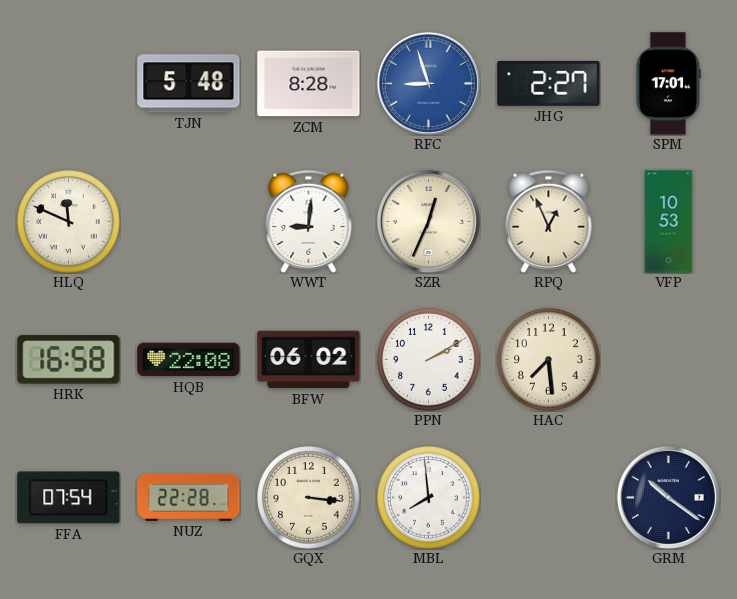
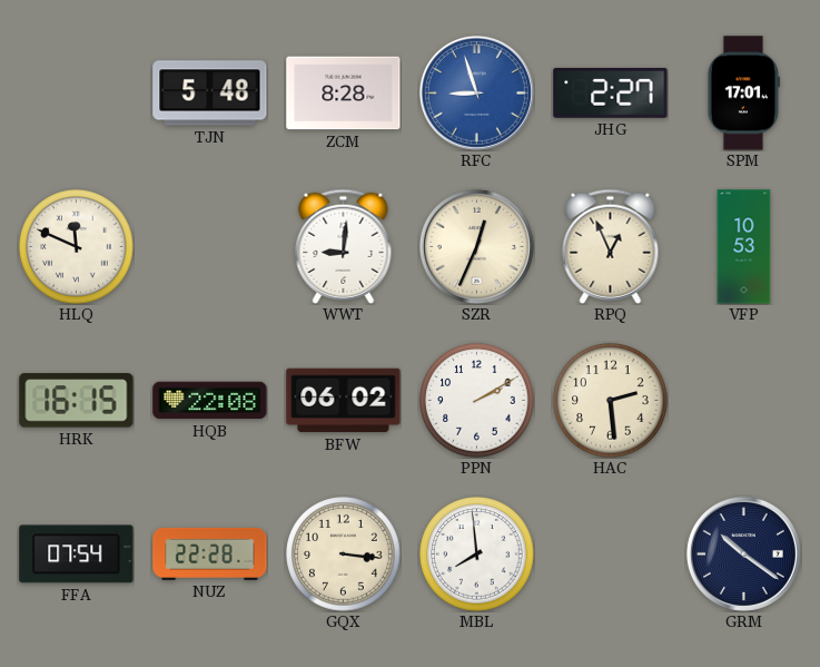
HRK: 16:58 -> 16:15 (77, 401)
HAC: 7:29 -> 2:29 (611, 401)
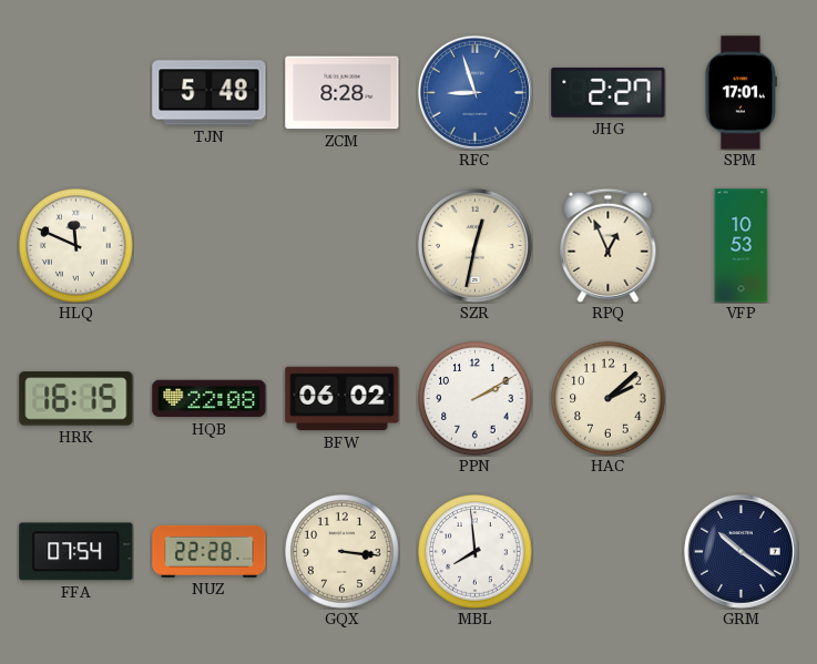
WWT: 9:01 -> none (344, 246)
SZR: 12:34 -> 12:32 (474, 245)
HAC: 2:29 -> 2:08 (609, 399)
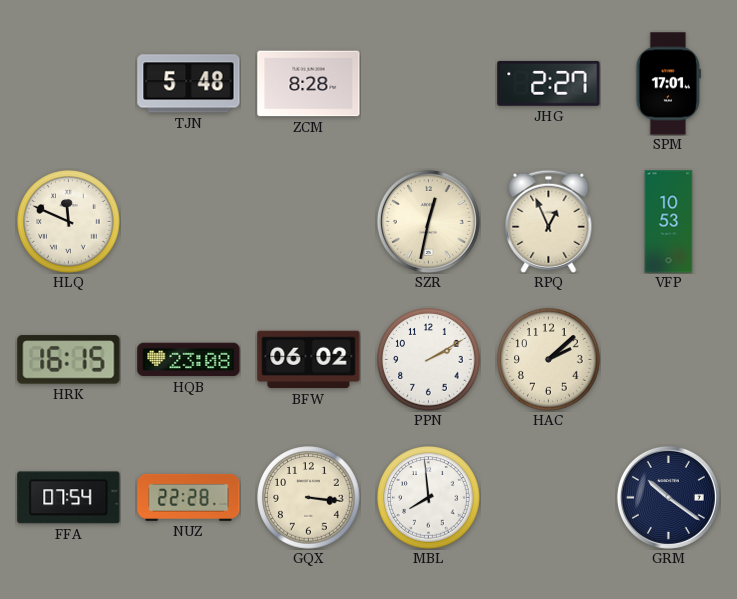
RFC: 8:57 -> none (474, 92)
HQB: 22:08 -> 23:08 (189, 360)
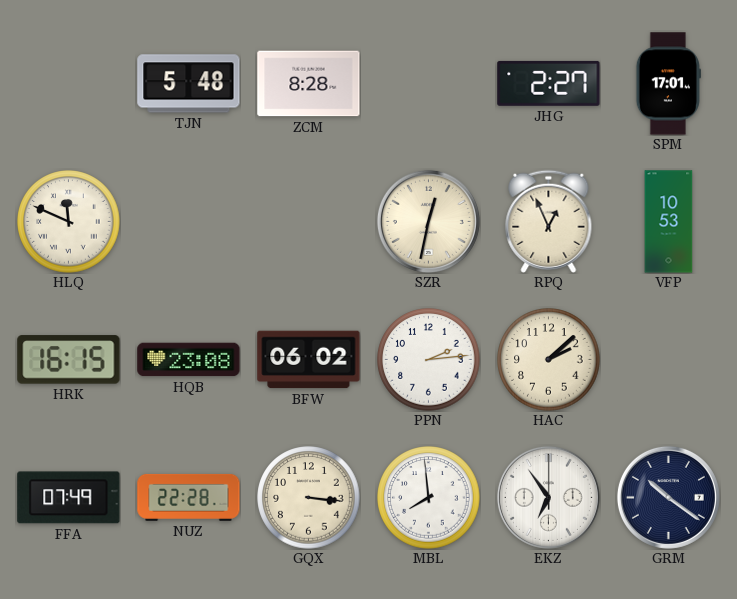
PPN: 2:10 -> 2:14 (429, 360)
FFA: 07:54 -> 07:49 (69, 498)
EKZ: none -> 6:54 (548, 497)
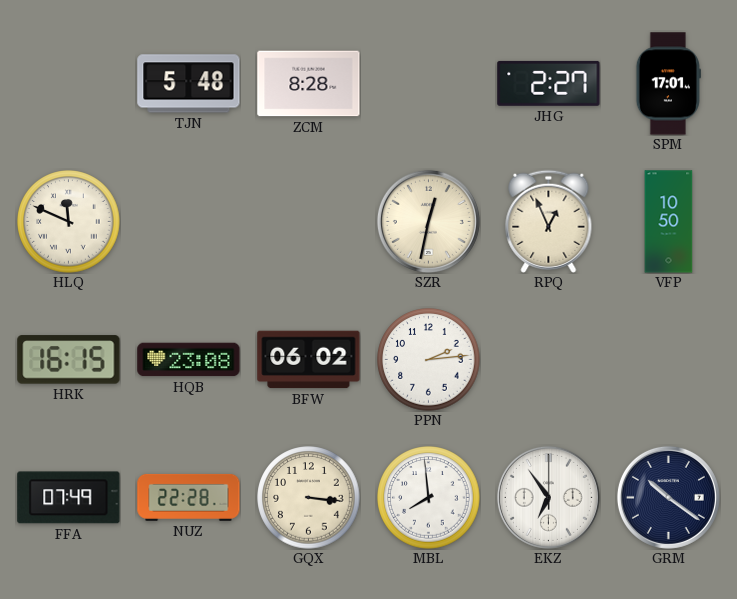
VFP: 10:53 -> 10:50 (669, 222)
HAC: 2:08 -> none (549, 360)
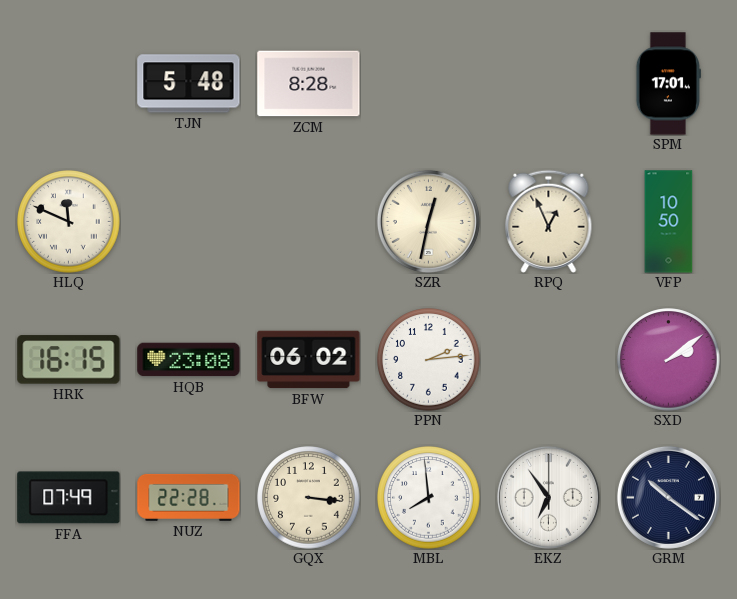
JHG: 2:27 -> none (549, 83)
SXD: none -> 2:09 (669, 360)
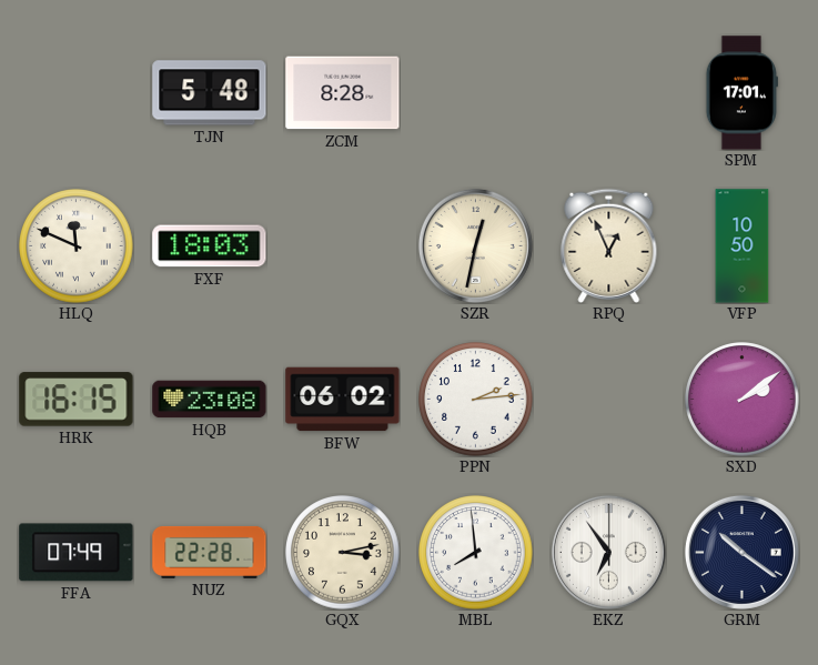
FXF: none -> 18:03 (210, 246)
GQX: 3:16 -> 3:13 (343, 553)
